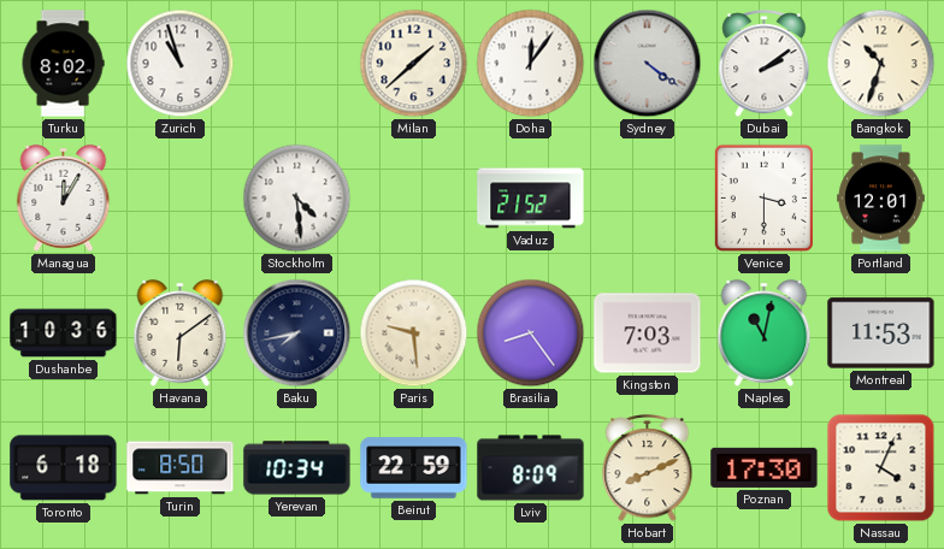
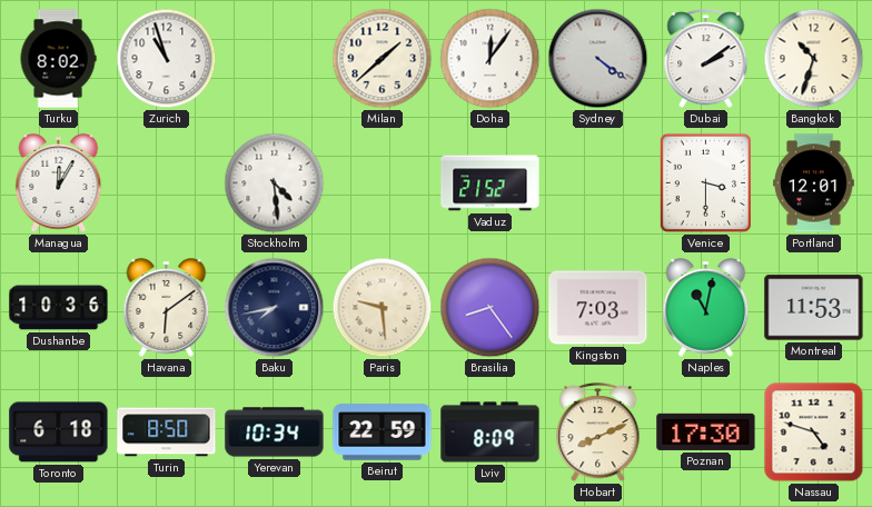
Nassau: 4:04 -> 4:48 (814, 433)
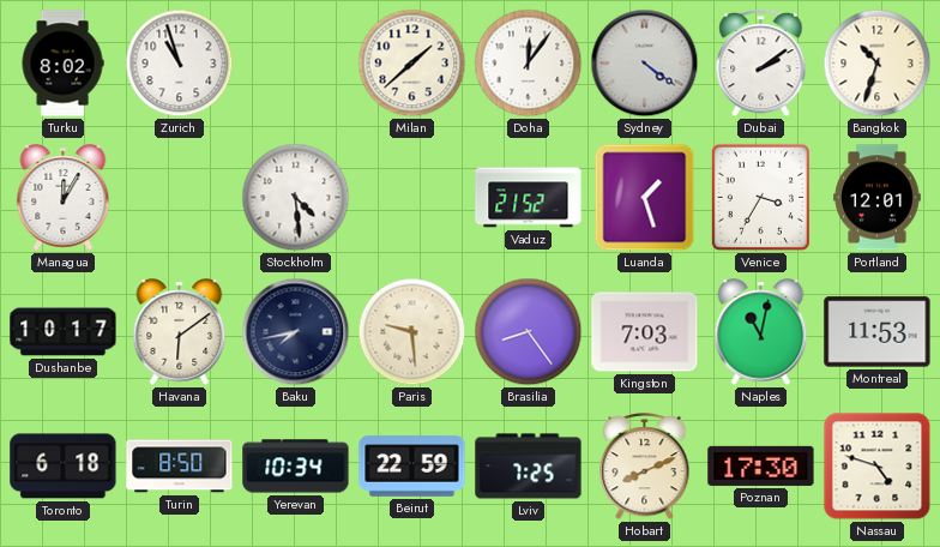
Luanda: none -> 1:27 (645, 198)
Venice: 3:30 -> 3:35 (760, 197)
Dushanbe: 10:36 -> 10:17 (64, 332)
Lviv: 8:09 -> 7:25 (529, 467)
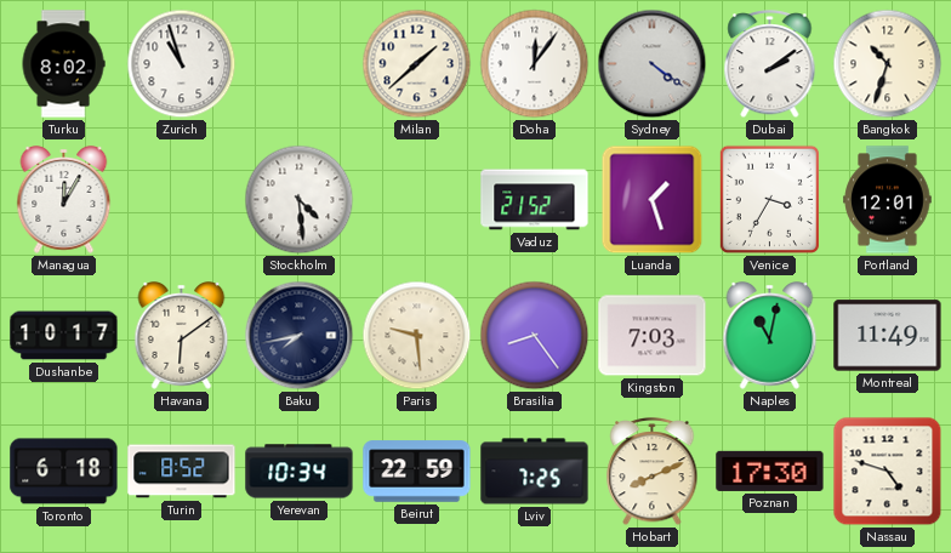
Montreal: 11:53 -> 11:49 (888, 336)
Turin: 8:50 -> 8:52 (182, 472)
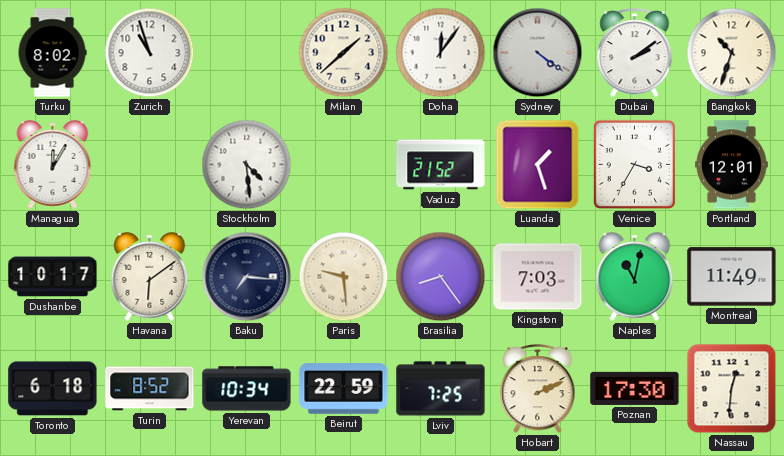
Baku: 7:43 -> 7:16 (247, 277)
Hobart: 8:11 -> 2:11 (538, 390)
Nassau: 4:48 -> 12:31 (732, 389)
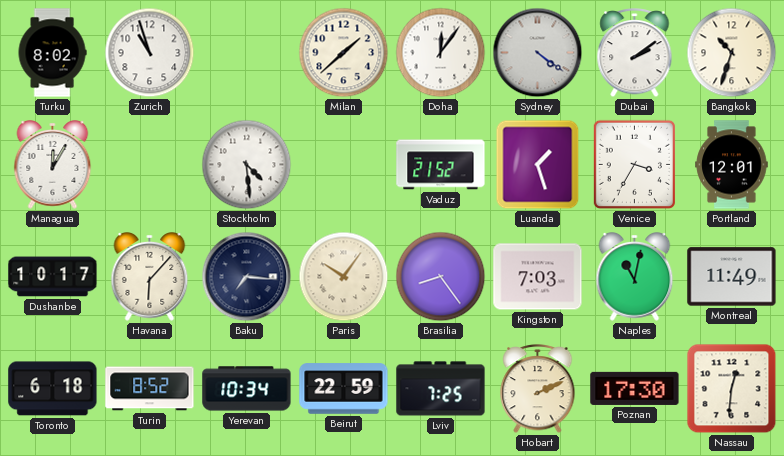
Havana: 6:09 -> 6:07 (150, 277)
Paris: 9:29 -> 10:06 (344, 277)
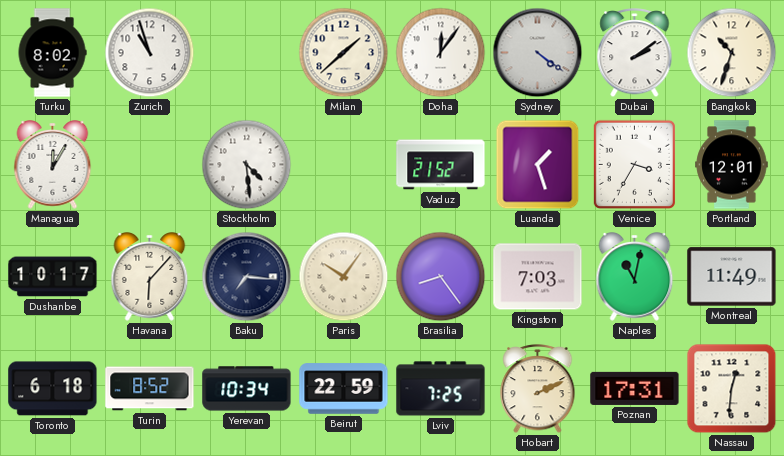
Poznan: 17:30 -> 17:31 (635, 388)
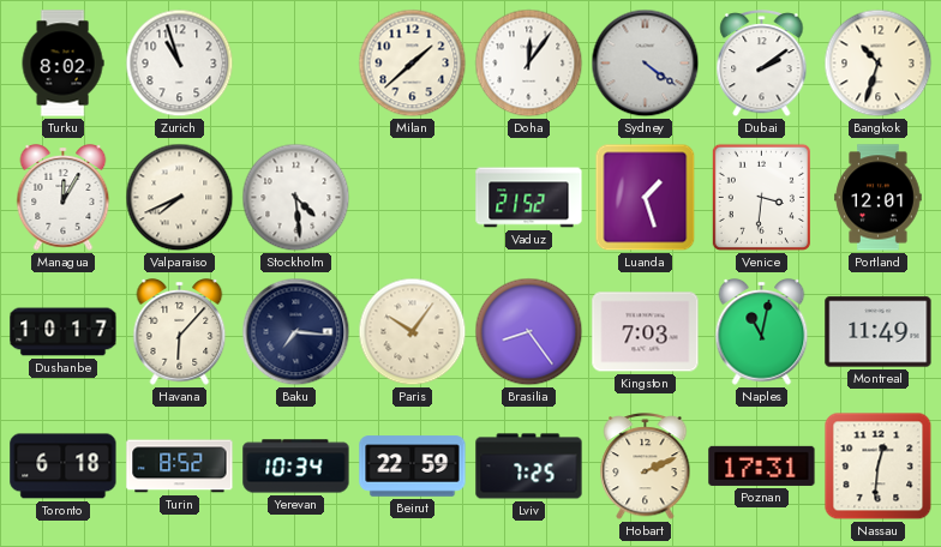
Valparaiso: none -> 7:41 (180, 198)
Venice: 3:35 -> 3:31 (761, 197)
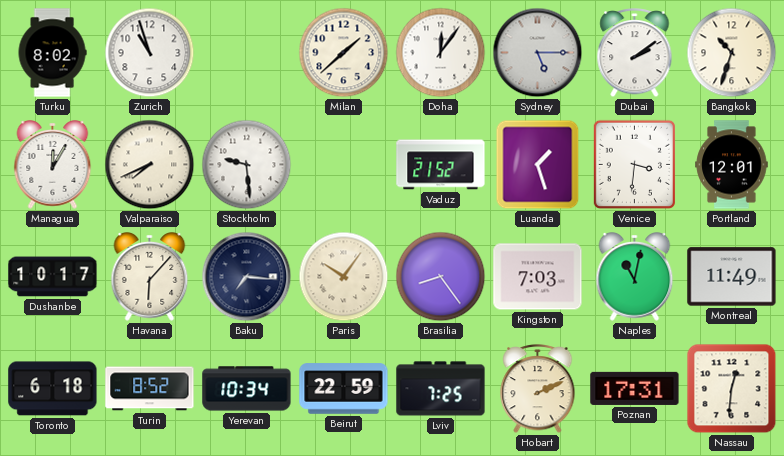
Sydney: 4:21 -> 5:15 (538, 53)
Stockholm: 4:29 -> 9:29 (247, 165)
